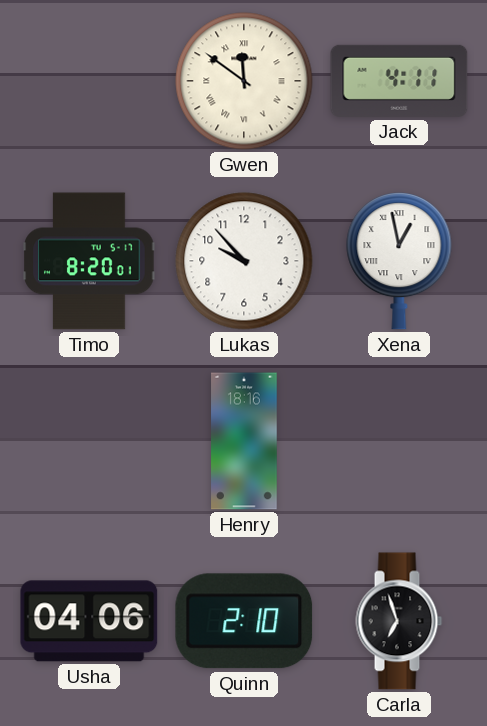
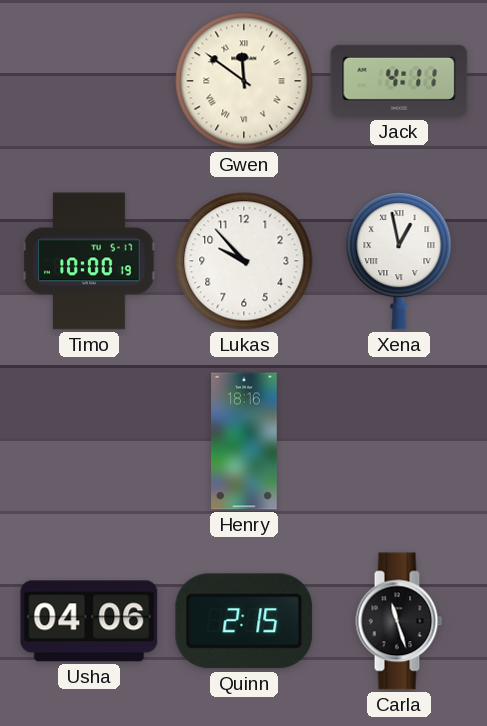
Timo: 8:20 -> 10:00 (89, 261)
Quinn: 2:10 -> 2:15 (244, 621)
Carla: 6:57 -> 11:27 (399, 621)
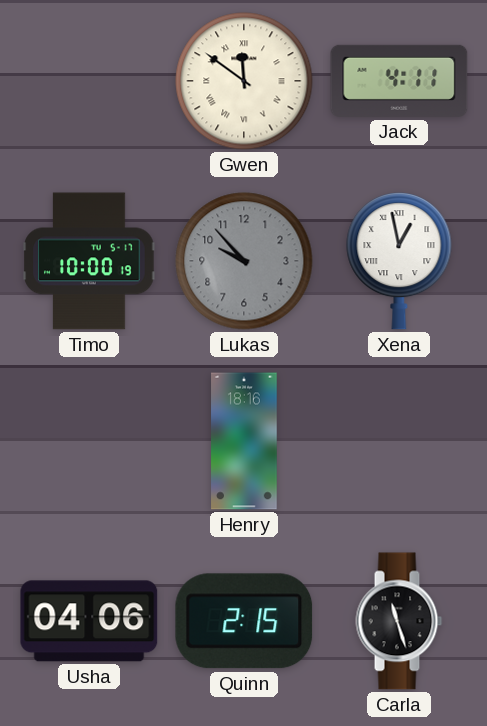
Lukas dial: white -> grey (244, 261)
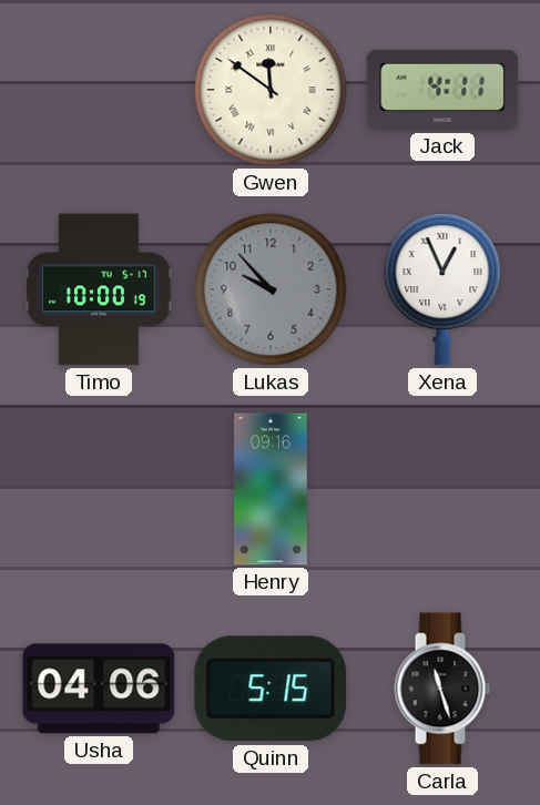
Xena: 12:58 -> 12:56 (442, 291)
Henry: 18:16 -> 09:16 (271, 489)
Quinn: 2:15 -> 5:15 (271, 689)
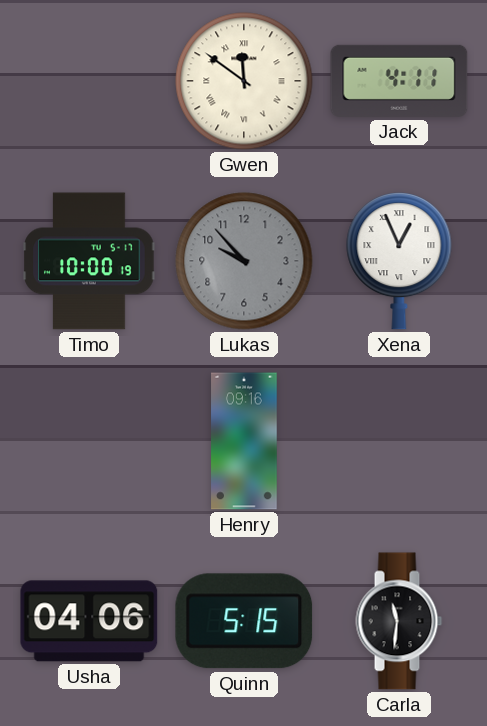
Carla: 11:27 -> 11:31 (399, 621)
